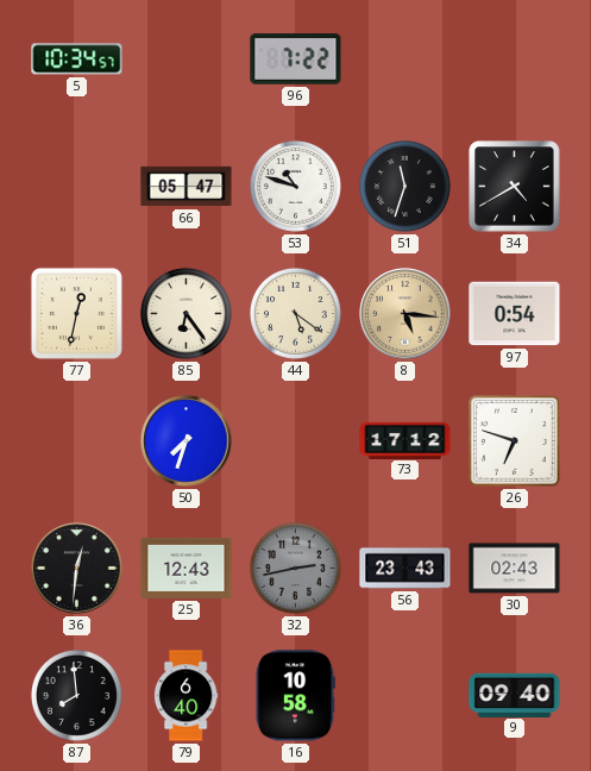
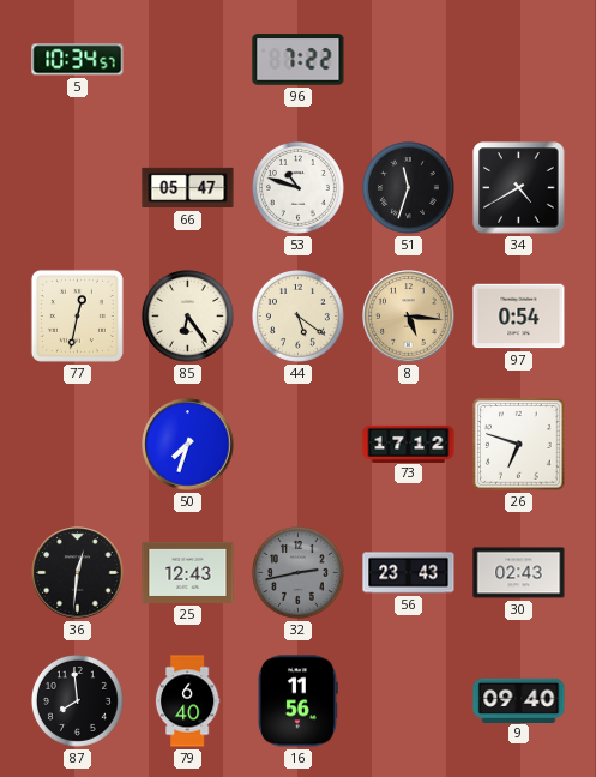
16: 10:58 -> 11:56 (299, 701)
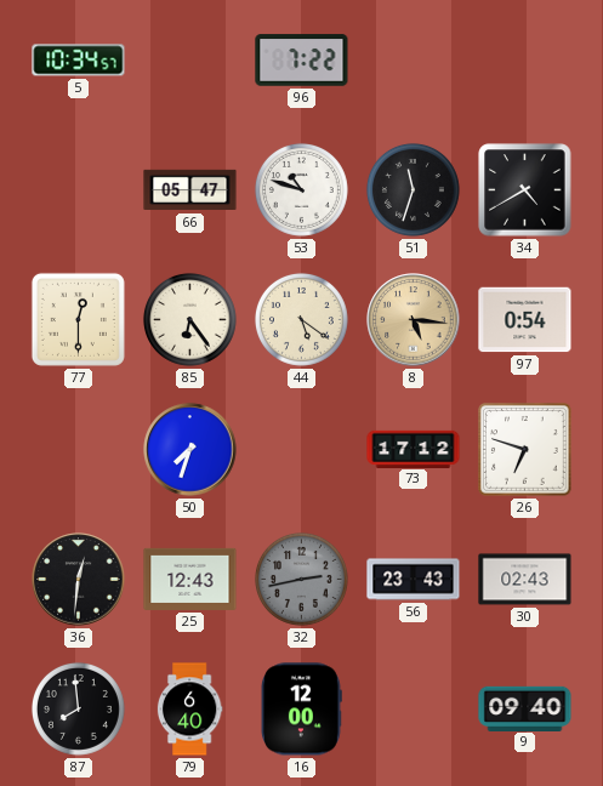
77: 12:32 -> 12:30 (78, 319)
16: 11:56 -> 12:00 (302, 710)
